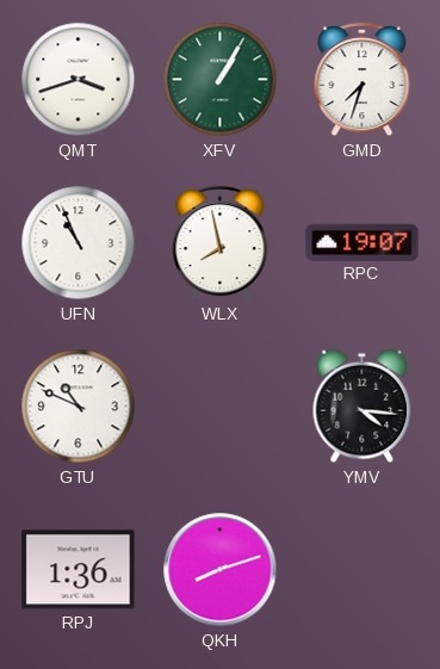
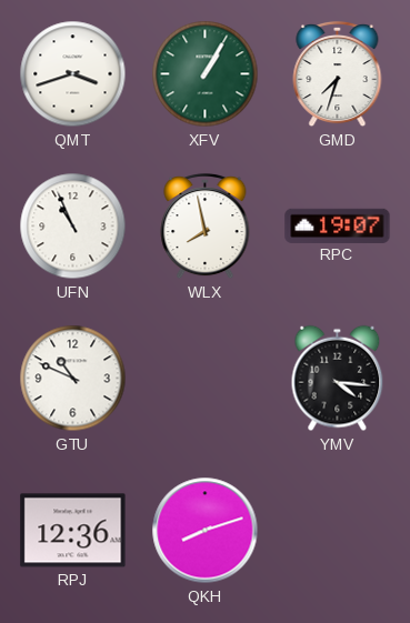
RPJ: 1:36 -> 12:36 (73, 531)
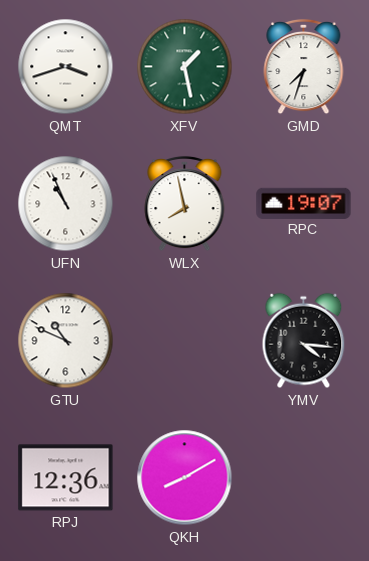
XFV: 1:05 -> 1:28 (185, 67)
QKH: 8:12 -> 8:10 (185, 478)
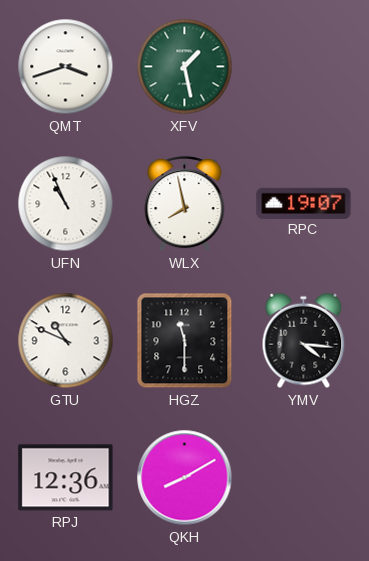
GMD: 7:33 -> none (304, 67)
HGZ: none -> 11:30 (185, 341)
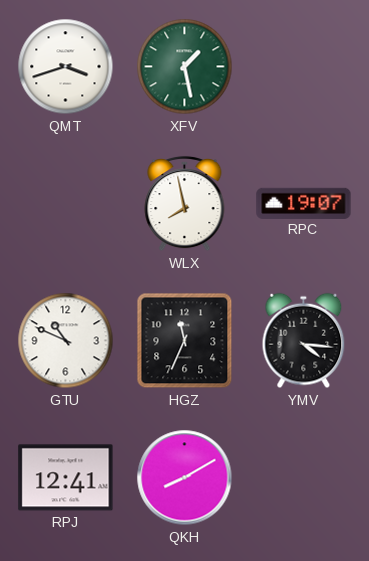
UFN: 10:56 -> none (66, 204)
HGZ: 11:30 -> 11:34 (185, 341)
RPJ: 12:36 -> 12:41 (66, 478)
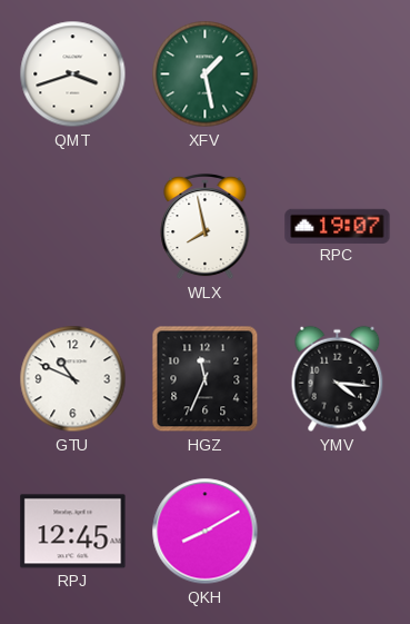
RPJ: 12:41 -> 12:45 (73, 532)
